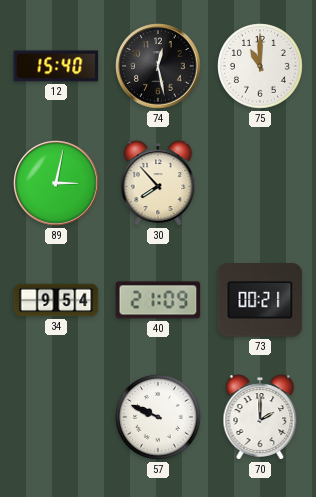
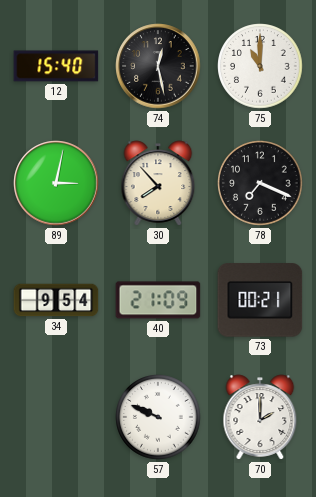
78: none -> 7:19 (260, 183)
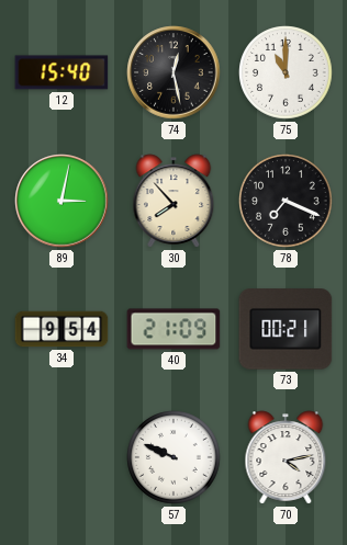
70: 2:00 -> 4:13 (286, 457)
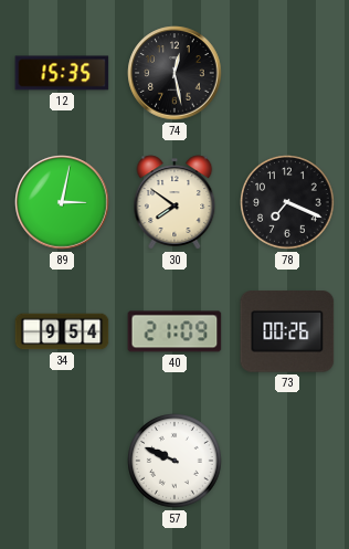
12: 15:40 -> 15:35 (62, 73)
75: 11:00 -> none (286, 72)
30: 7:53 -> 7:51 (174, 202)
73: 00:21 -> 00:26 (287, 331)
70: 4:13 -> none (286, 457)
